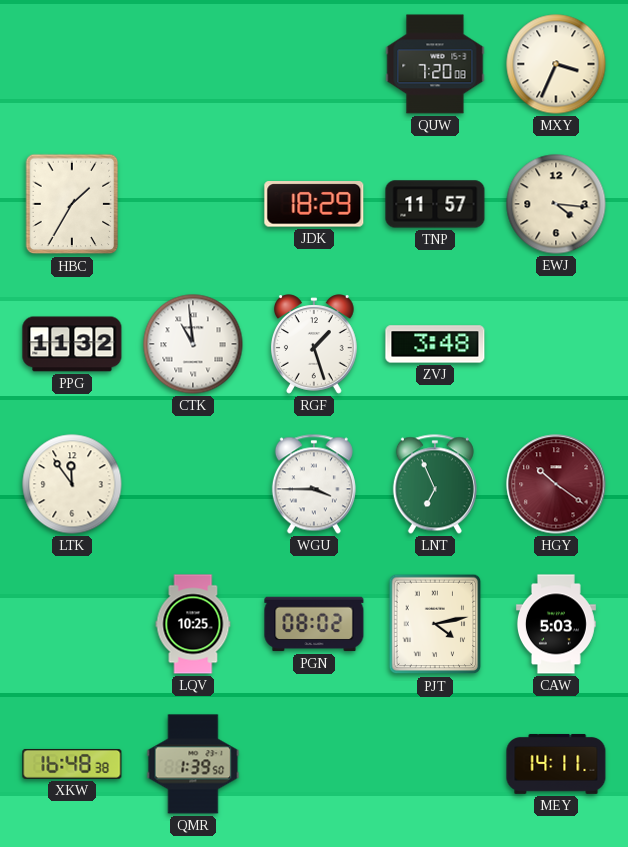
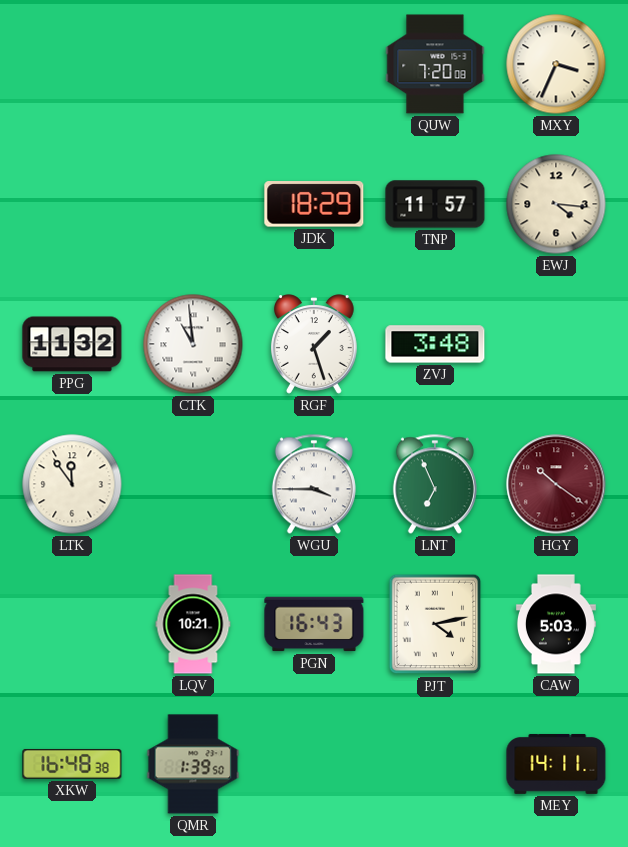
HBC: 1:35 -> none (72, 204)
LQV: 10:25 -> 10:21 (193, 624)
PGN: 08:02 -> 16:43 (314, 624)
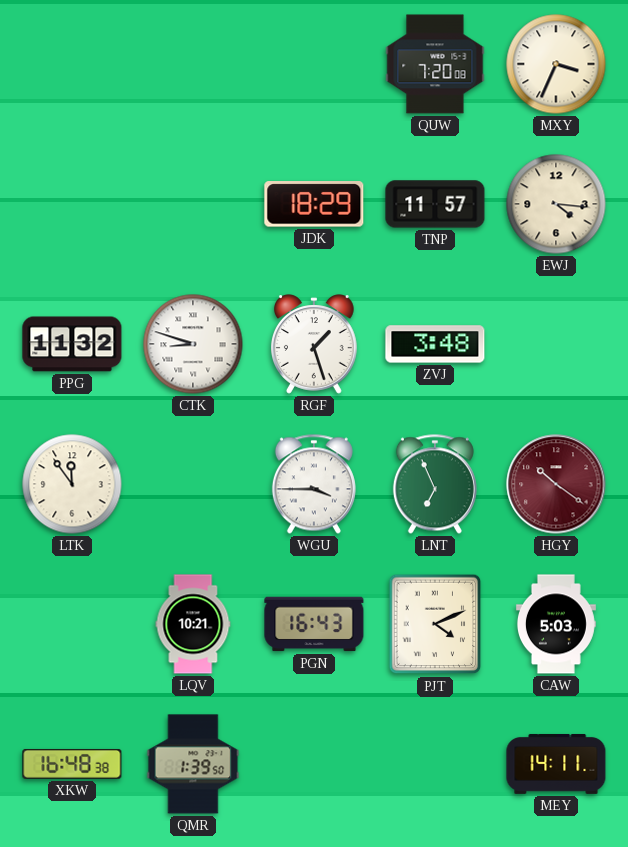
CTK: 10:59 -> 8:48 (193, 344)
PJT: 4:13 -> 4:11 (435, 624)
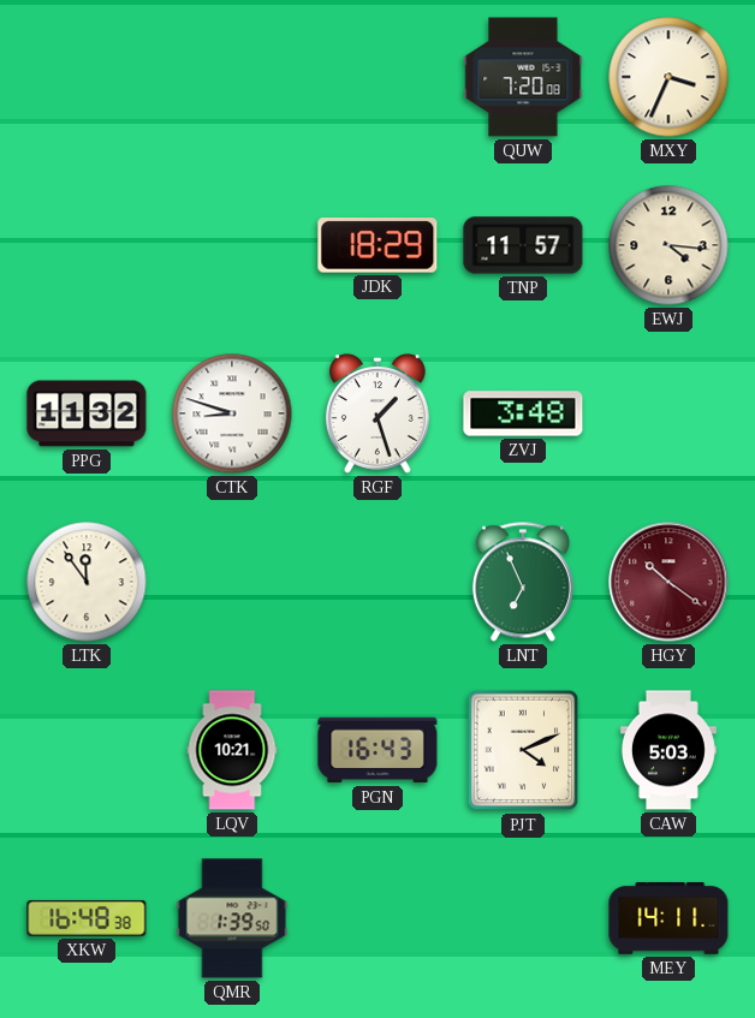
WGU: 3:45 -> none (314, 484)
